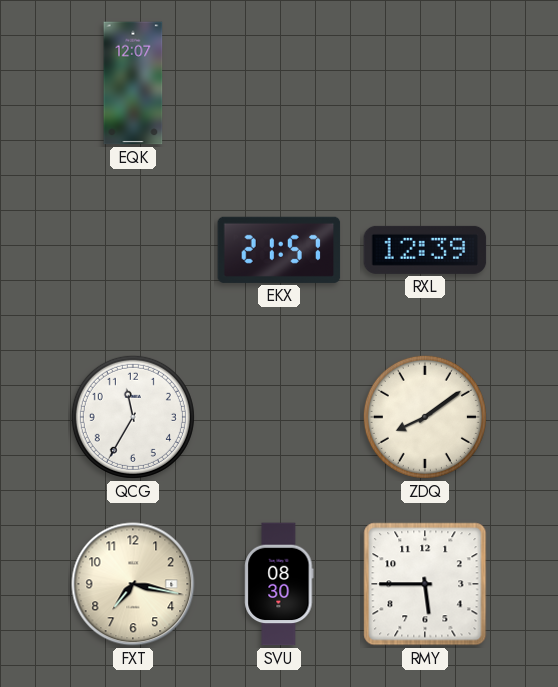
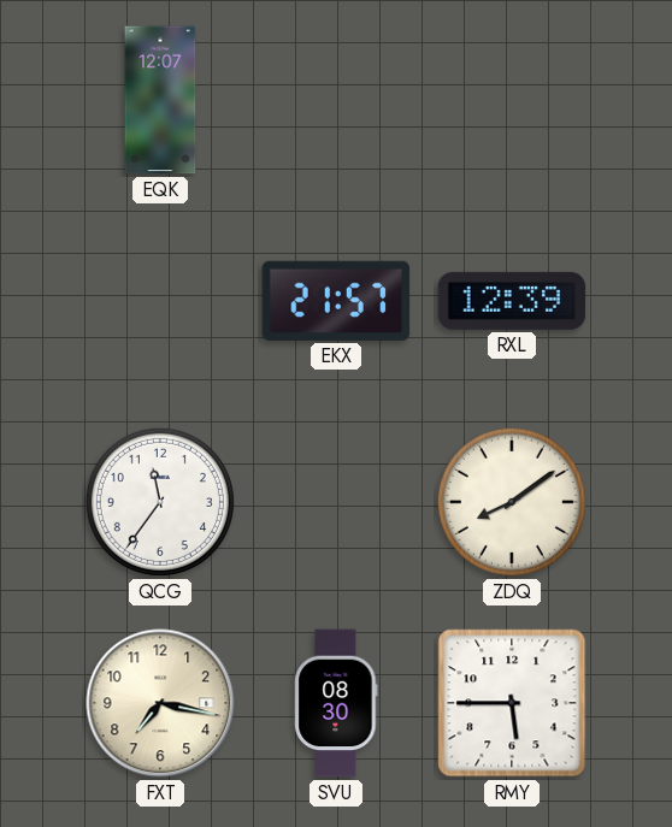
QCG: 11:35 -> 11:36 (160, 502)
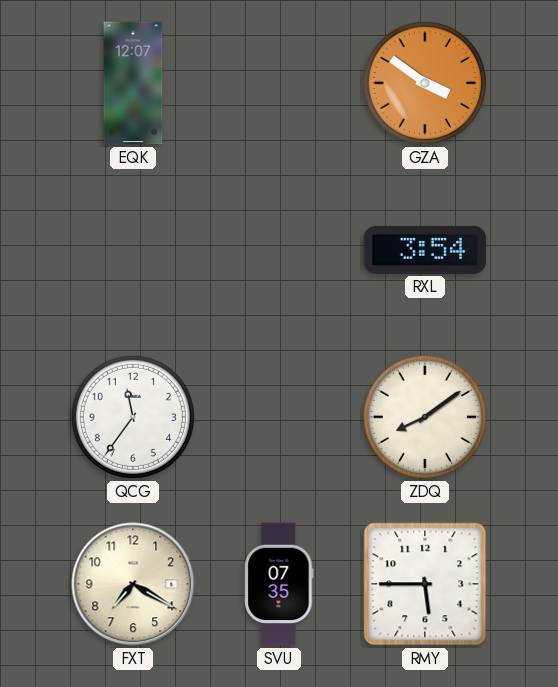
GZA: none -> 3:51 (425, 83)
EKX: 21:57 -> none (336, 301)
RXL: 12:39 -> 3:54 (425, 250)
FXT: 7:17 -> 7:20 (133, 584)
SVU: 08:30 -> 07:35 (279, 584)
